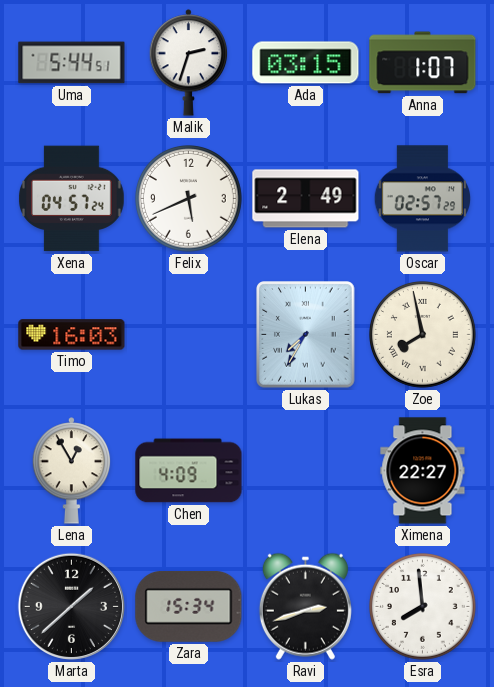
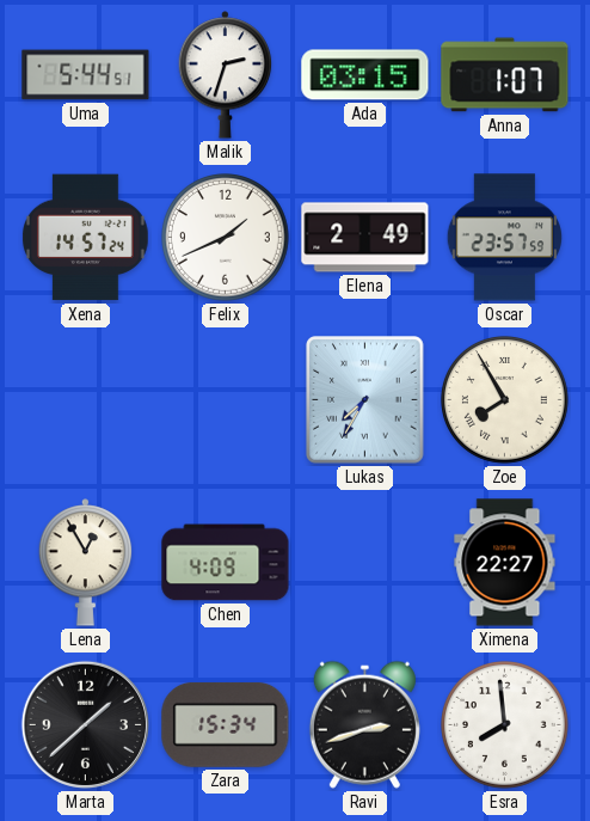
Xena: 04:57 -> 14:57 (86, 238)
Felix: 5:41 -> 1:41 (226, 238)
Oscar: 02:57 -> 23:57 (504, 238)
Timo: 16:03 -> none (72, 335)
Zoe: 7:58 -> 7:55 (505, 400)
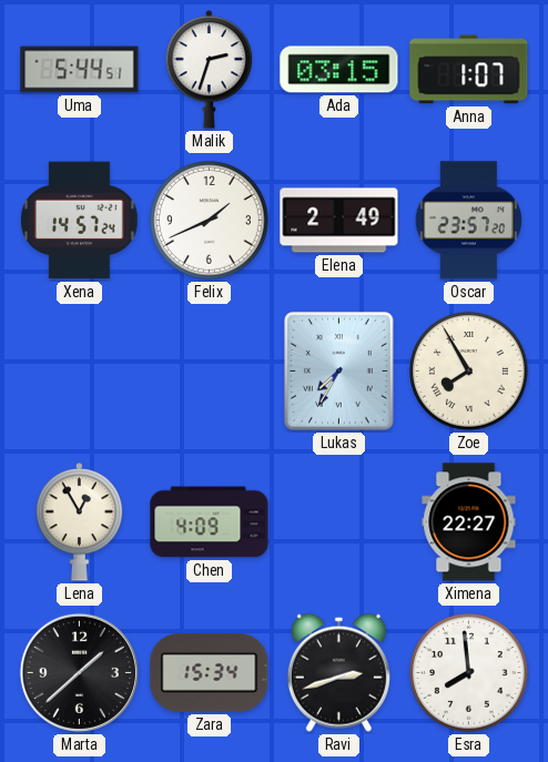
Oscar: 23:57:59 -> 23:57:20 (468, 221)
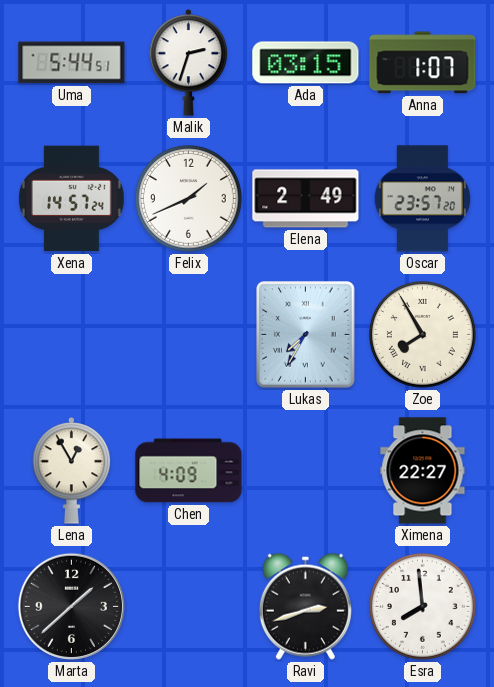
Zara: 15:34 -> none (210, 672)
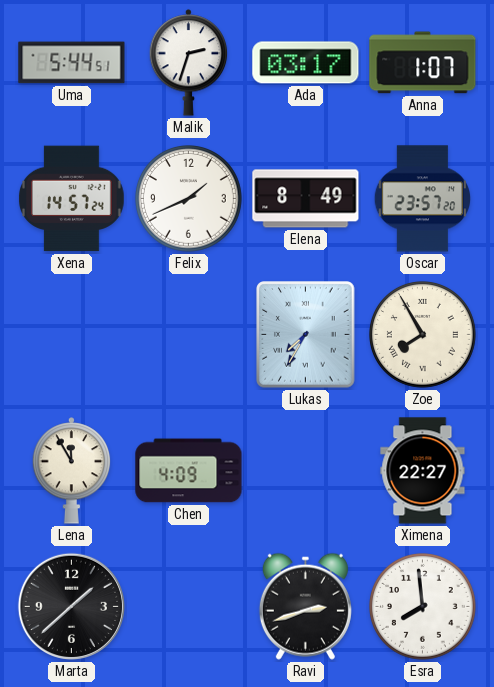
Ada: 03:15 -> 03:17 (306, 63)
Elena: 2:49 -> 8:49 (306, 199)
Lena: 12:55 -> 11:55 (72, 471)
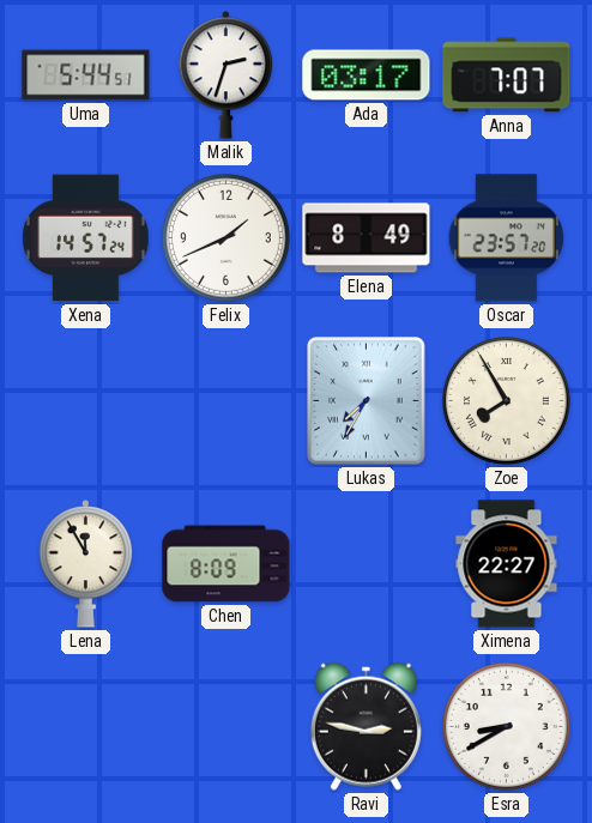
Anna: 1:07 -> 7:07 (507, 75)
Chen: 4:09 -> 8:09 (226, 564)
Marta: 1:38 -> none (71, 606)
Ravi: 2:42 -> 2:47 (366, 726)
Esra: 7:59 -> 8:40 (507, 727)
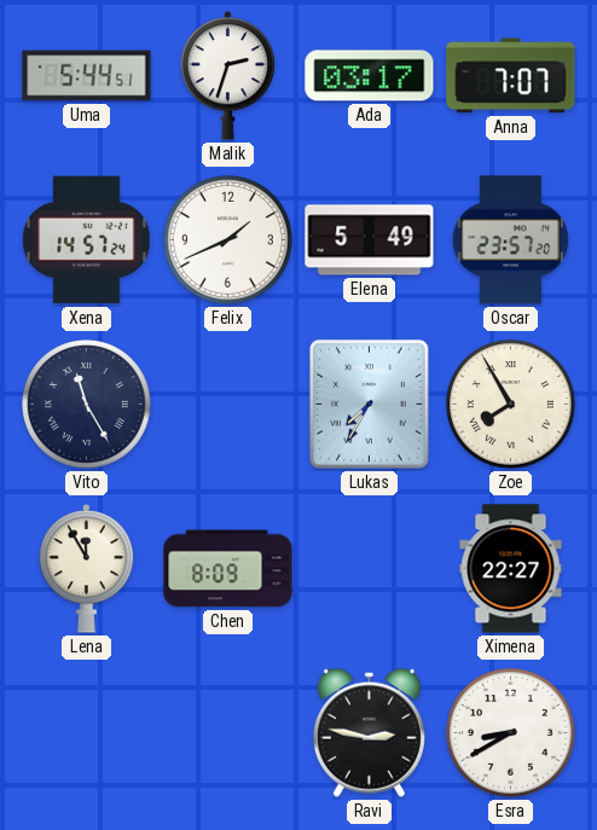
Elena: 8:49 -> 5:49 (370, 240)
Vito: none -> 11:25 (87, 405)
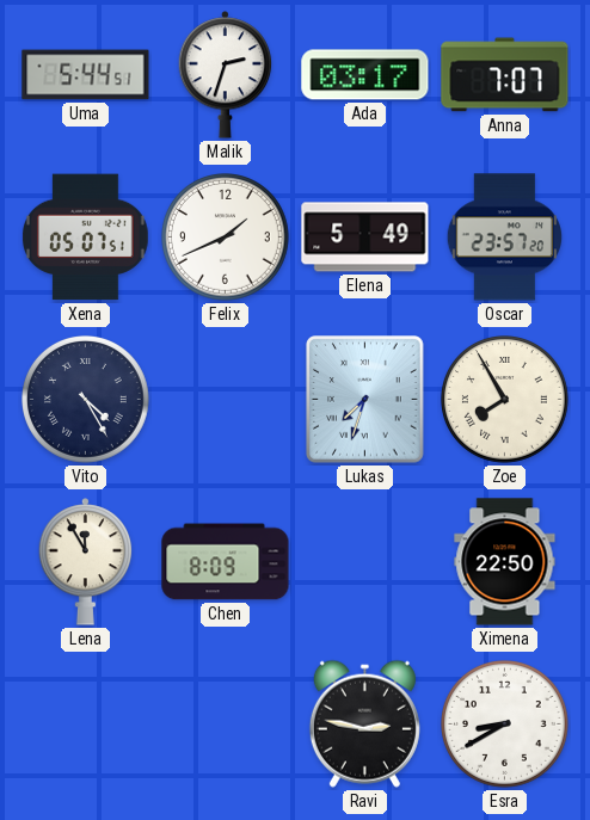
Xena: 14:57 -> 05:07 (86, 238)
Vito: 11:25 -> 4:25 (86, 400)
Lukas: 7:35 -> 7:33 (365, 400)
Ximena: 22:27 -> 22:50 (505, 562)
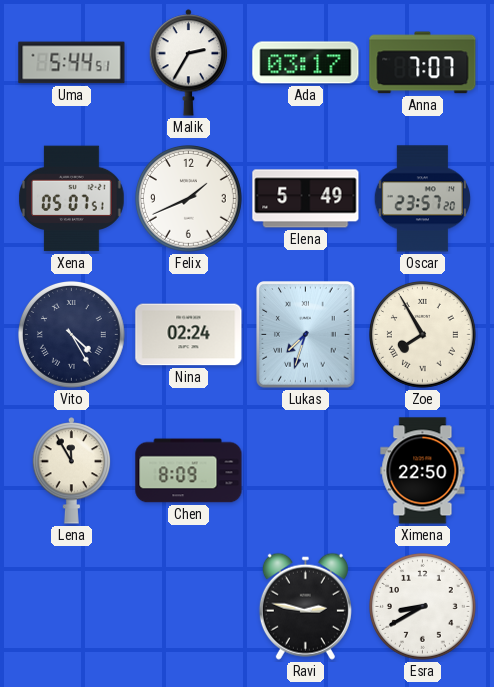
Malik: 2:33 -> 2:35 (189, 63)
Nina: none -> 02:24 (189, 335)
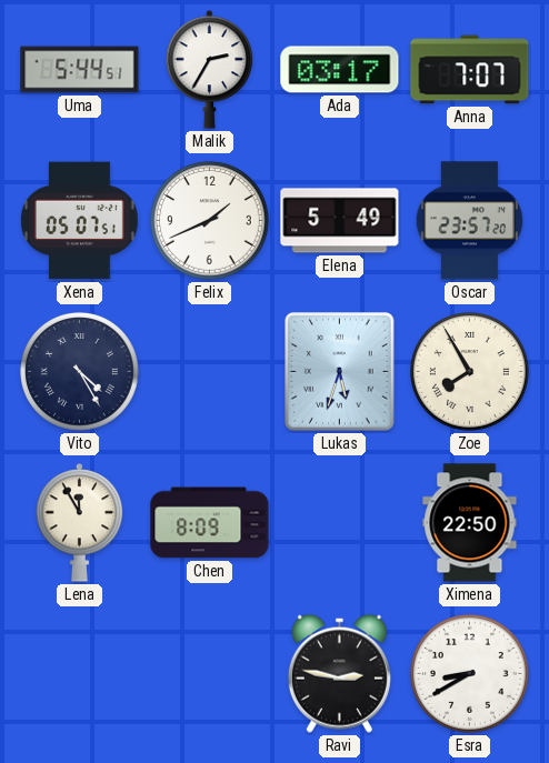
Nina: 02:24 -> none (189, 335)
Lukas: 7:33 -> 5:33 (340, 372)
